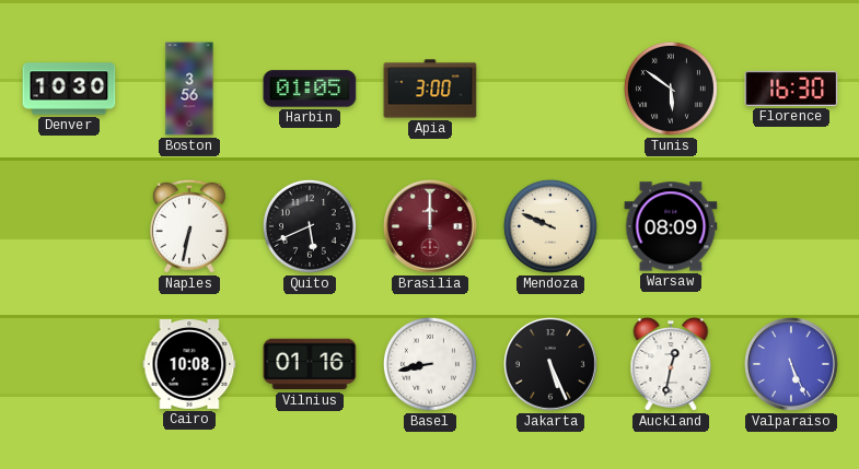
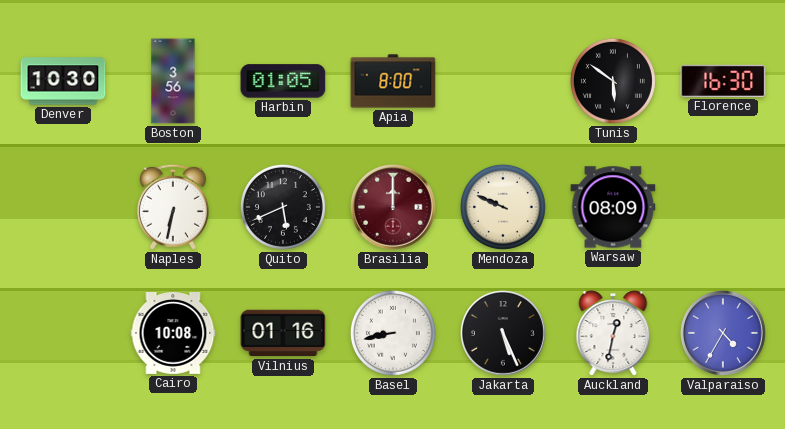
Apia: 3:00 -> 8:00 (393, 81)
Valparaiso: 5:26 -> 4:35 (724, 334)
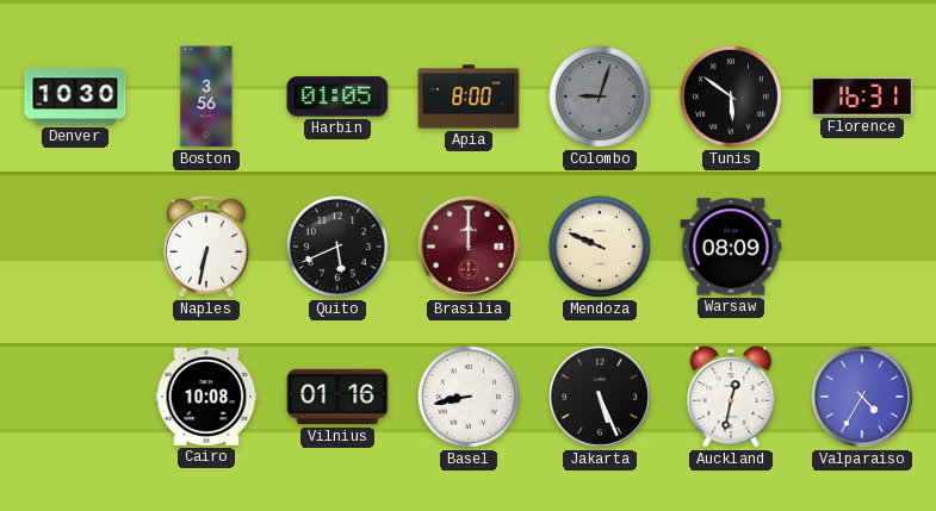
Colombo: none -> 9:03 (600, 96)
Florence: 16:30 -> 16:31 (862, 96)
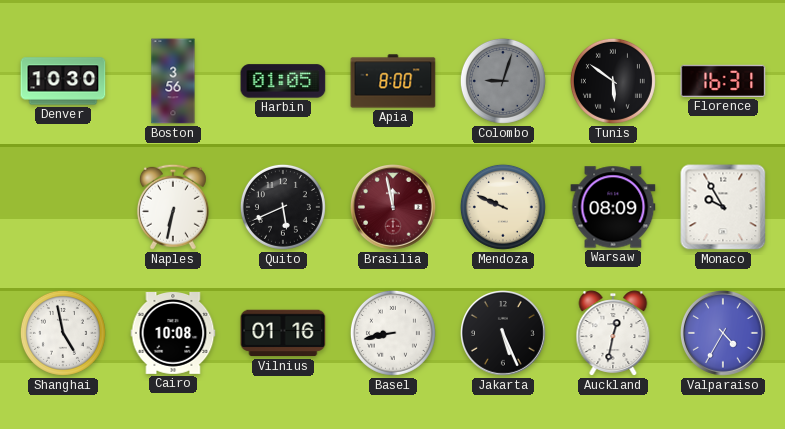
Brasilia: 12:00 -> 11:58 (394, 208)
Monaco: none -> 9:55 (723, 207)
Shanghai: none -> 4:58 (63, 333)
